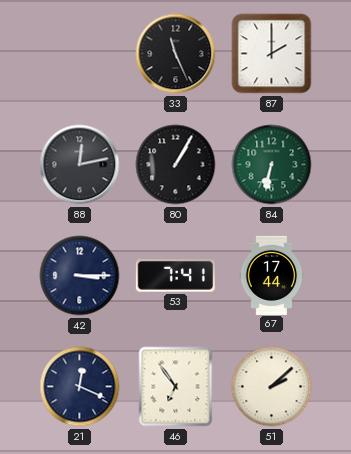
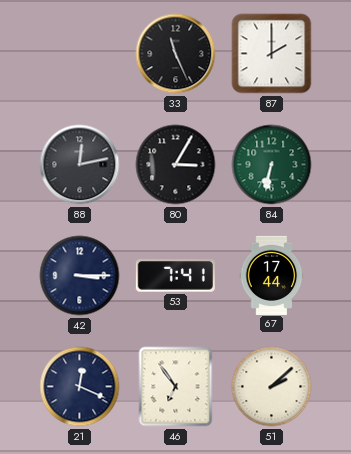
80: 1:05 -> 3:05 (176, 165)
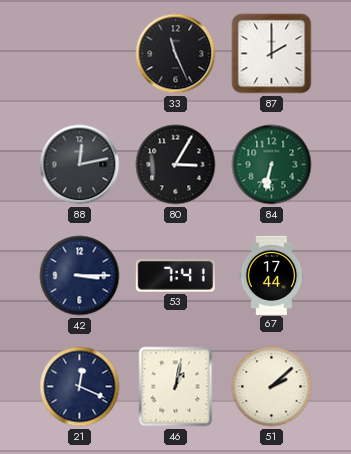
46: 6:54 -> 1:02 (176, 387)
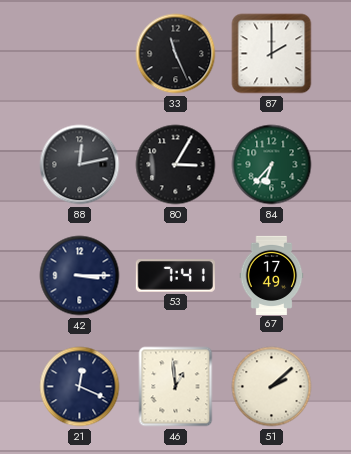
84: 6:32 -> 6:37 (272, 165)
67: 17:44 -> 17:49 (272, 275)
46: 1:02 -> 12:59 (176, 387)
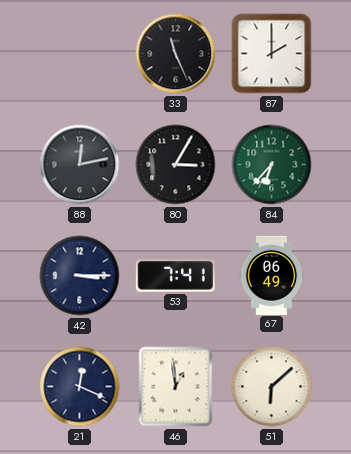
67: 17:49 -> 06:49 (272, 275)
51: 2:08 -> 6:08 (272, 387)
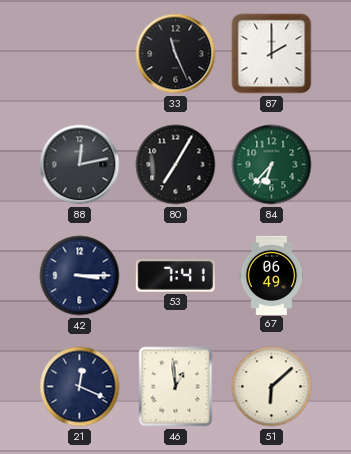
80: 3:05 -> 7:05 (176, 165)
